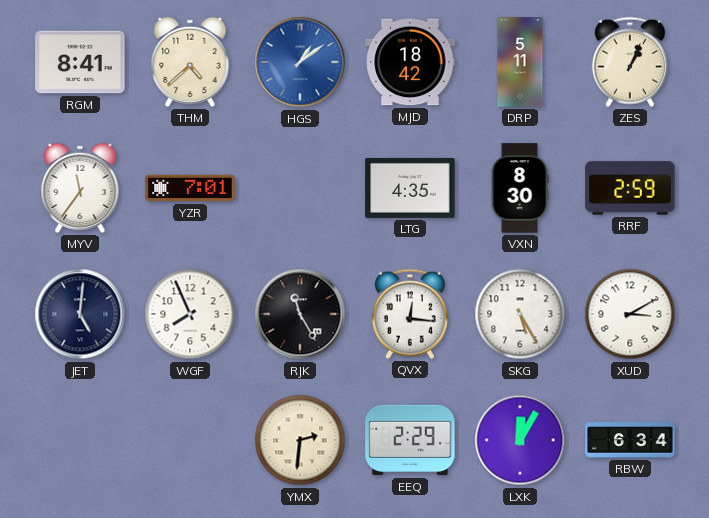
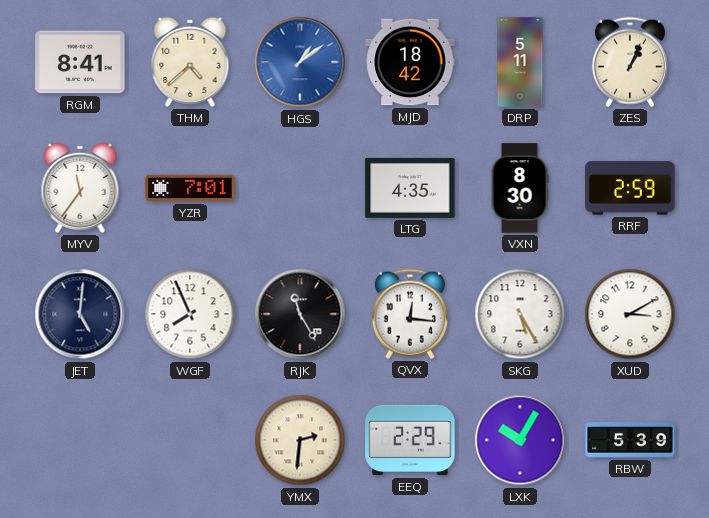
LXK: 12:05 -> 10:05 (520, 440)
RBW: 6:34 -> 5:39 (630, 440)
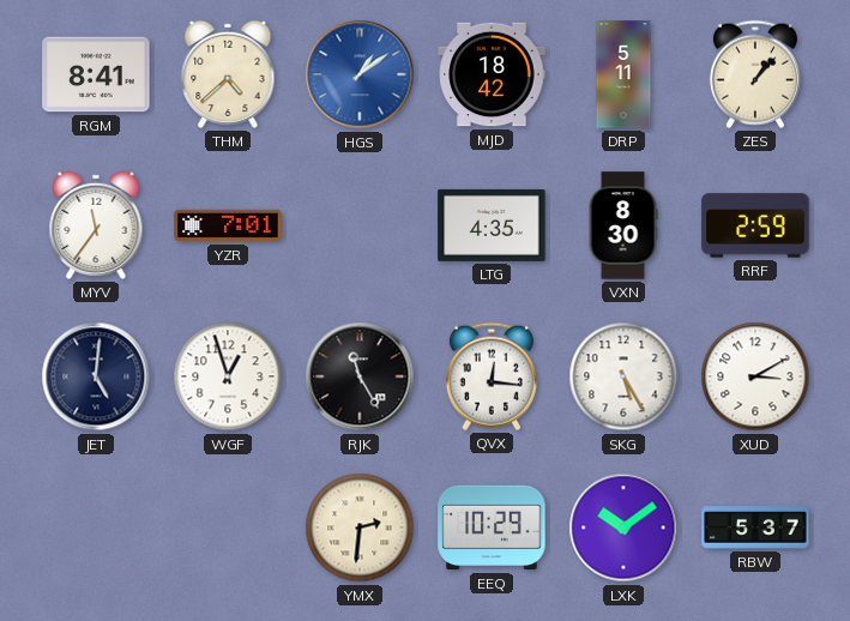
ZES: 1:04 -> 1:07 (755, 74)
WGF: 7:56 -> 12:57 (228, 376)
EEQ: 2:29 -> 10:29 (492, 527)
LXK: 10:05 -> 10:09 (623, 527)
RBW: 5:39 -> 5:37 (755, 527)
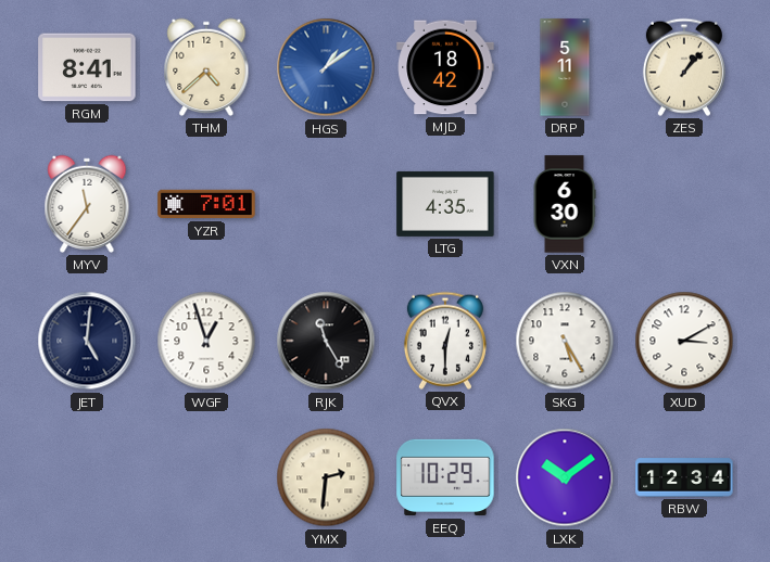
VXN: 8:30 -> 6:30 (565, 204)
RRF: 2:59 -> none (755, 225)
QVX: 12:16 -> 12:30 (445, 341)
RBW: 5:37 -> 12:34 (684, 477)
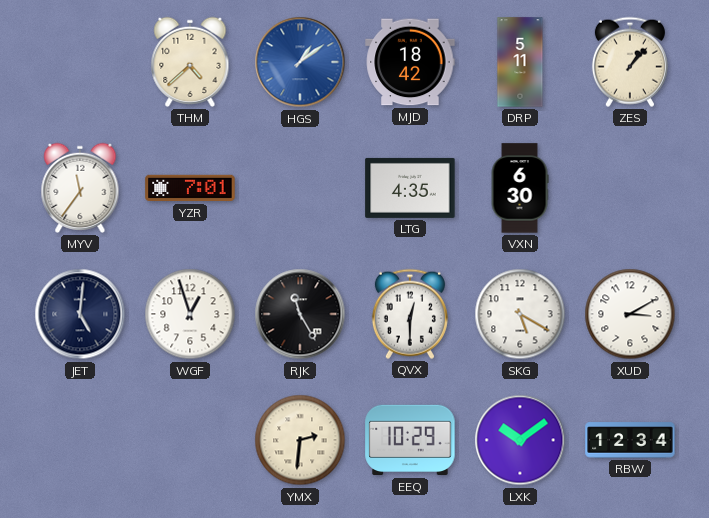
RGM: 8:41 -> none (87, 67)
SKG: 5:25 -> 5:20 (520, 314)
